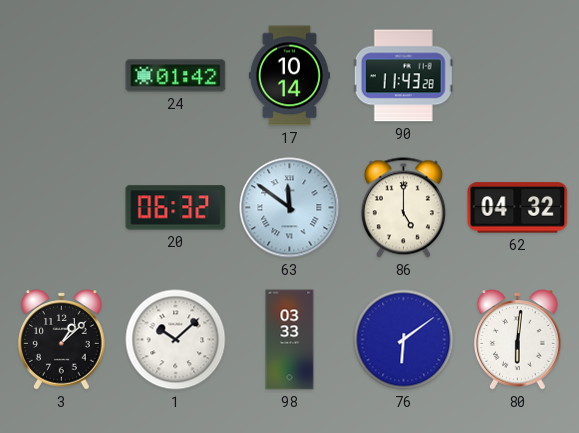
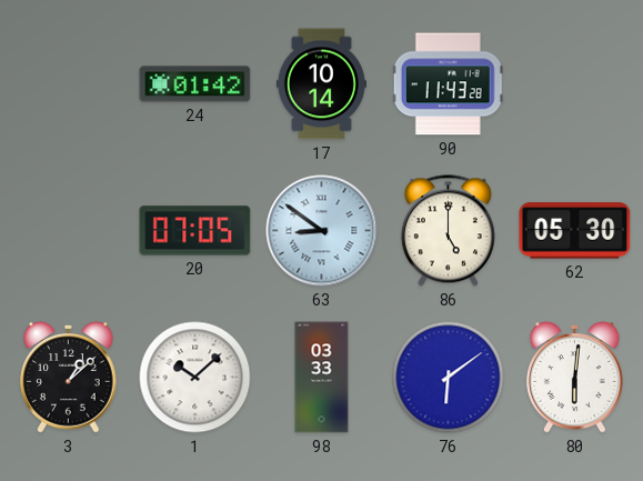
20: 06:32 -> 07:05 (195, 231)
63: 11:51 -> 8:51 (322, 231)
62: 04:32 -> 05:30 (575, 231)
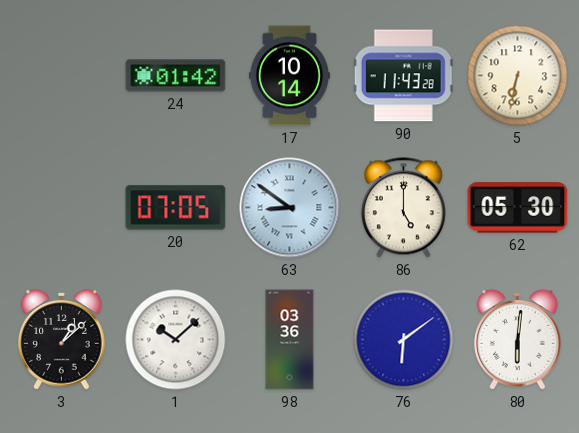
5: none -> 6:32 (518, 76)
98: 03:33 -> 03:36 (290, 340)
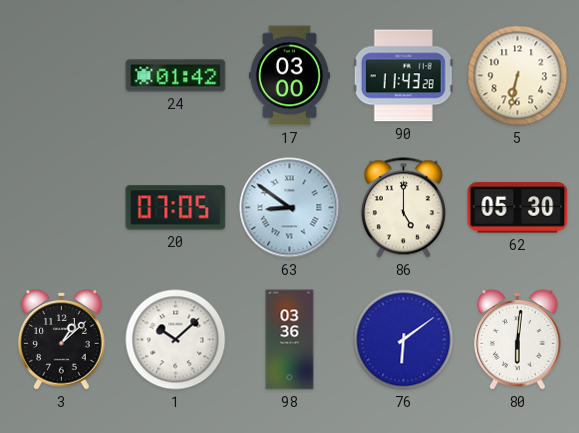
17: 10:14 -> 03:00 (289, 76)
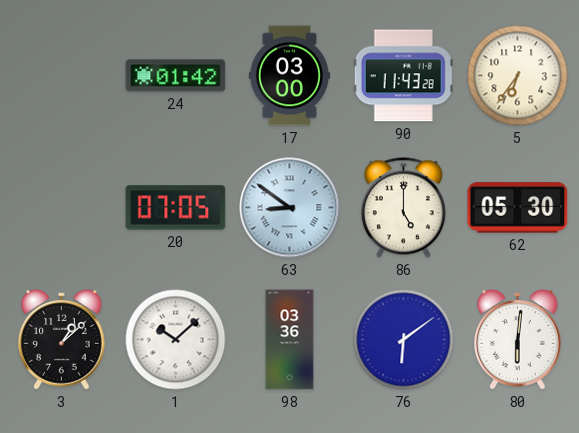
5: 6:32 -> 6:36 (518, 76)
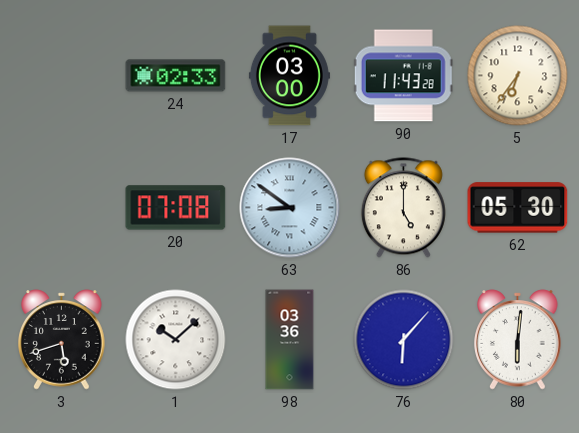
24: 01:42 -> 02:33 (176, 76)
20: 07:05 -> 07:08 (176, 208)
3: 1:08 -> 5:42 (62, 340)
76: 6:09 -> 6:07 (404, 340)
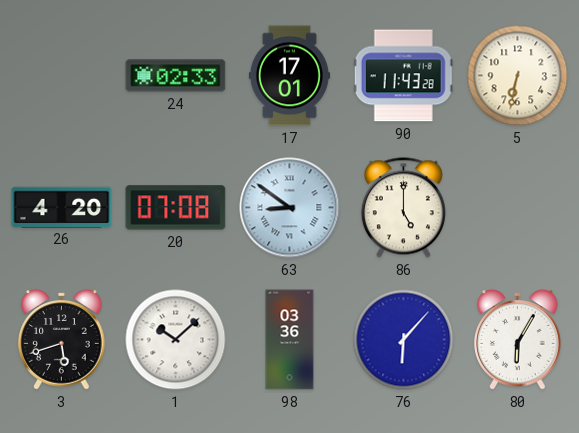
17: 03:00 -> 17:01 (289, 76)
5: 6:36 -> 6:32 (518, 76)
26: none -> 4:20 (62, 207)
62: 05:30 -> none (518, 208)
80: 6:01 -> 6:05 (518, 340)
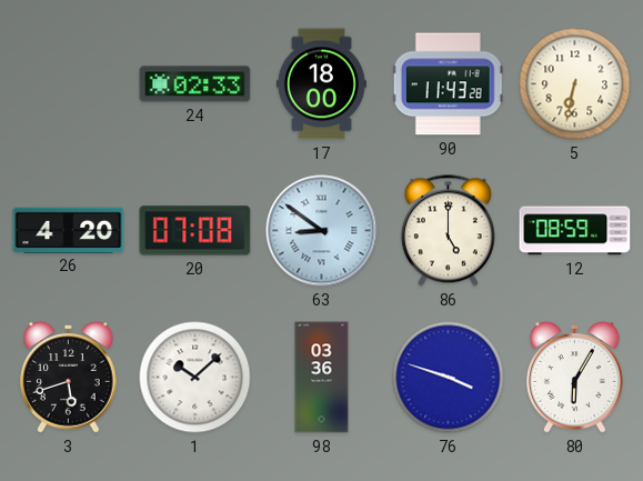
17: 17:01 -> 18:00 (321, 84)
12: none -> 08:59 (575, 231)
76: 6:07 -> 3:48 (449, 378)
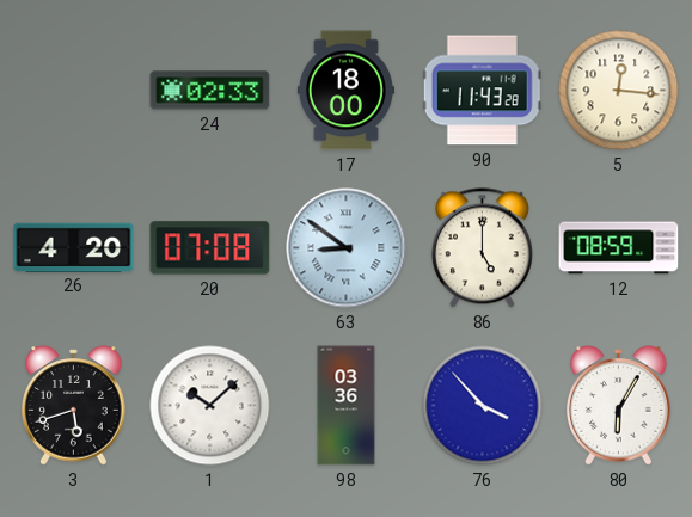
5: 6:32 -> 12:16 (619, 91)
76: 3:48 -> 3:53 (483, 406)
